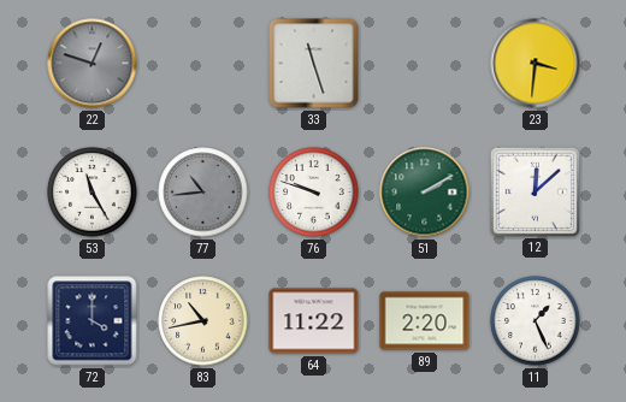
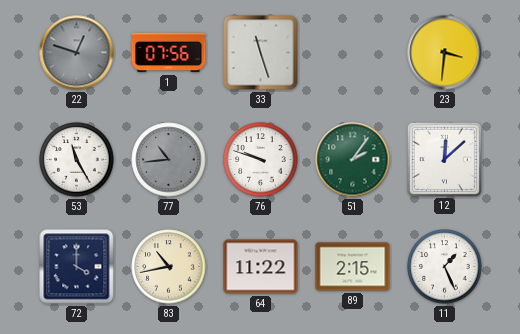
1: none -> 07:56 (169, 53)
51: 2:10 -> 2:06 (353, 160)
89: 2:20 -> 2:15 (353, 267)
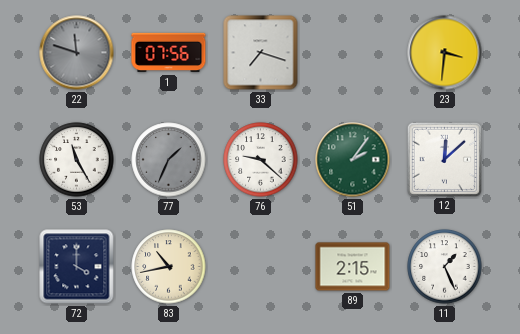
22: 12:48 -> 11:48 (77, 53)
33: 11:27 -> 7:18 (261, 53)
77: 10:44 -> 1:34 (169, 160)
76: 9:48 -> 9:22 (261, 160)
64: 11:22 -> none (261, 267)
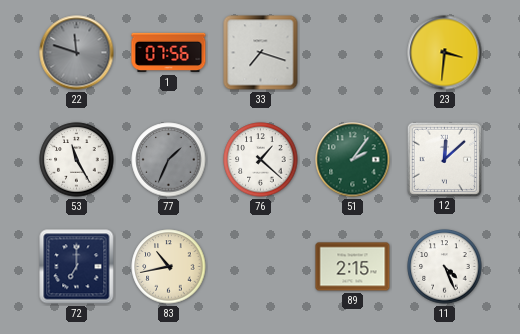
76: 9:22 -> 1:22 (261, 160)
72: 4:00 -> 7:00 (77, 267)
11: 1:26 -> 4:26 (445, 267)
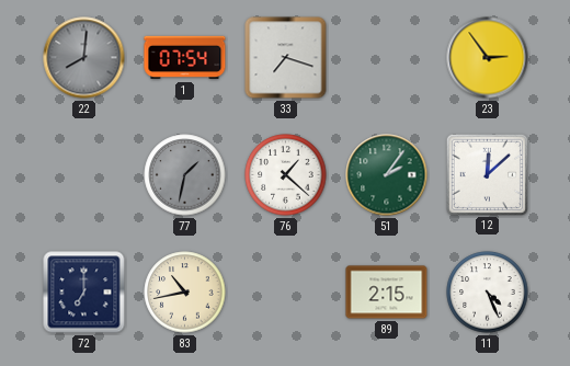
22: 11:48 -> 8:01 (84, 58)
1: 07:56 -> 07:54 (185, 58)
23: 3:31 -> 2:54 (488, 58)
53: 11:25 -> none (77, 160)
77: 1:34 -> 1:32 (185, 175)
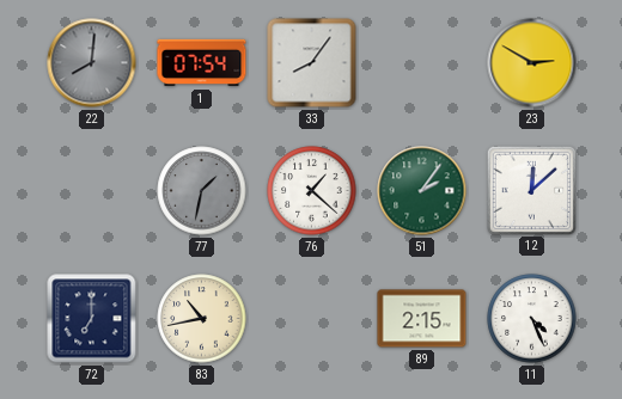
33: 7:18 -> 8:06 (312, 63)
23: 2:54 -> 2:50 (532, 63)
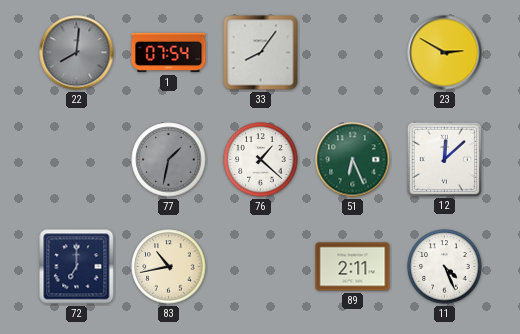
51: 2:06 -> 6:26 (353, 160)
89: 2:15 -> 2:11 (353, 267)
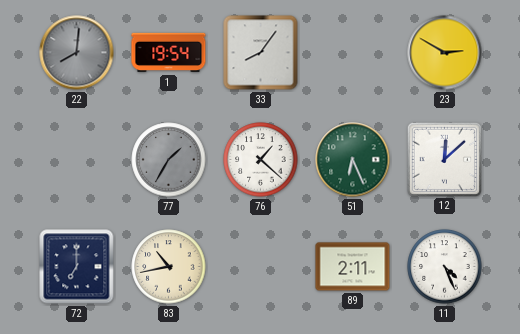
1: 07:54 -> 19:54 (169, 53)
77: 1:32 -> 1:35 (169, 160)
